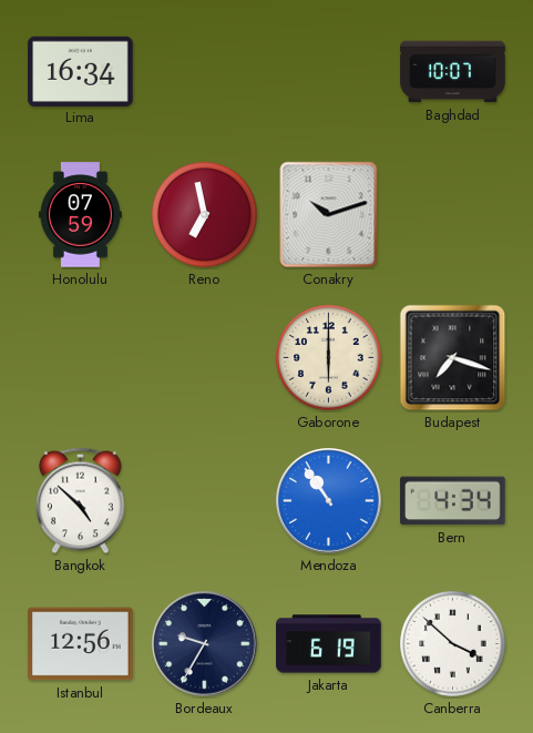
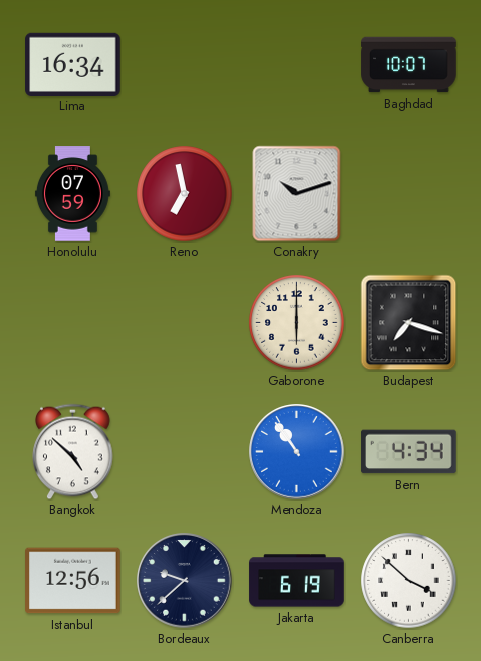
Bordeaux: 9:35 -> 9:38 (185, 581)
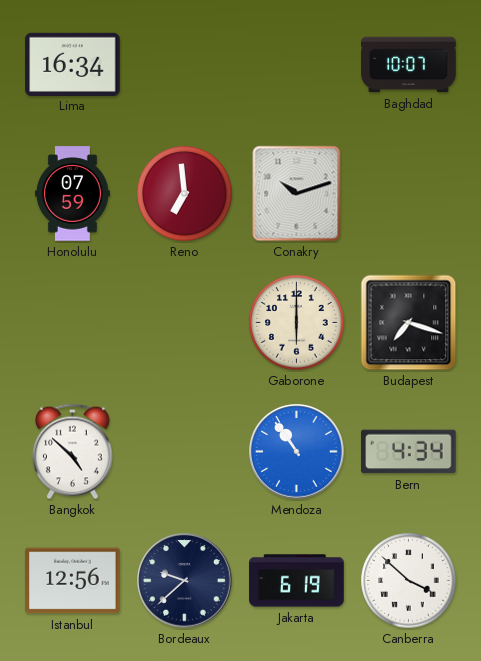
Reno: 6:58 -> 6:59 (185, 194)
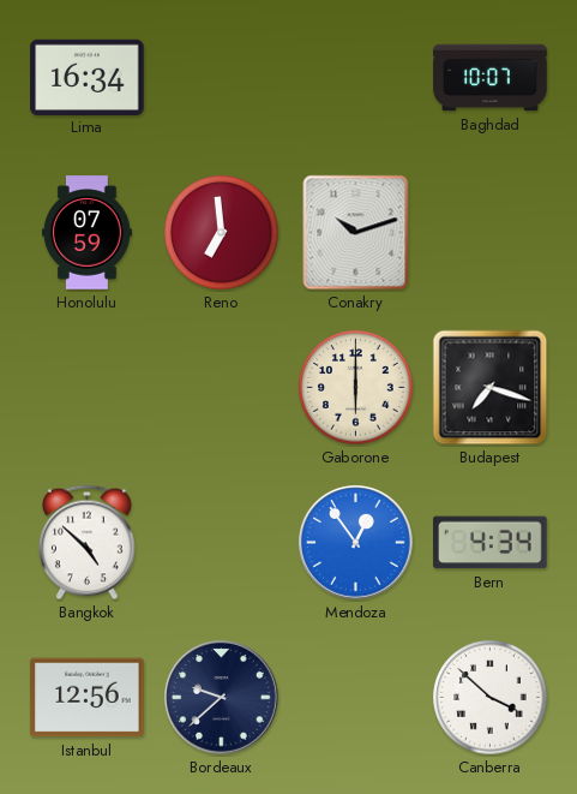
Mendoza: 10:54 -> 12:54 (356, 543)
Jakarta: 6:19 -> none (297, 581)
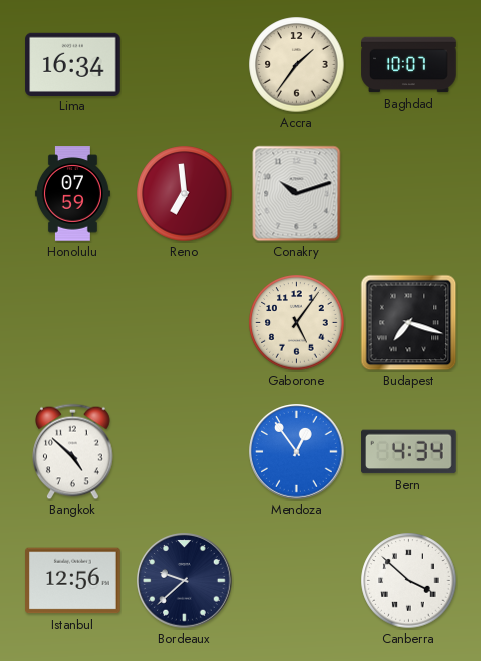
Accra: none -> 1:36 (297, 65)
Gaborone: 6:00 -> 5:06 (297, 323)
